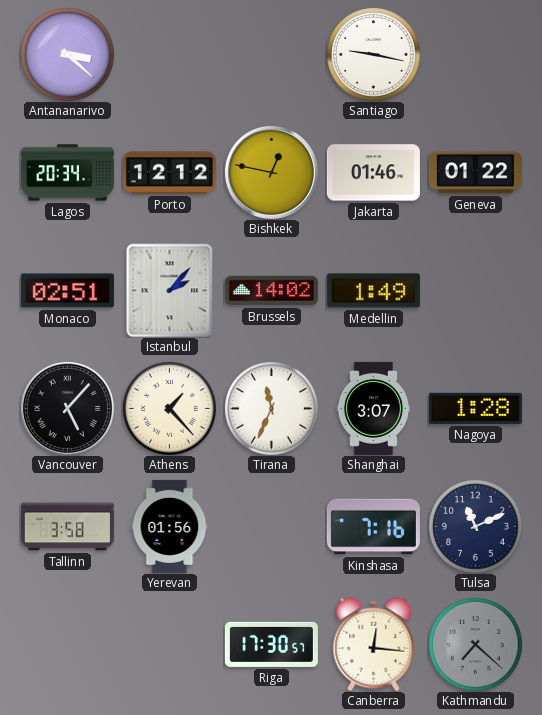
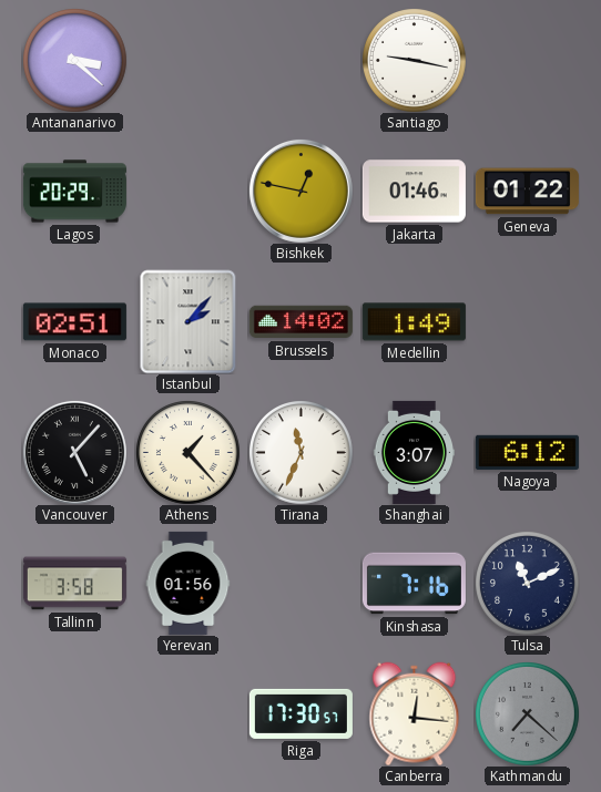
Lagos: 20:34 -> 20:29 (74, 192)
Porto: 12:12 -> none (169, 173)
Nagoya: 1:28 -> 6:12 (527, 452)
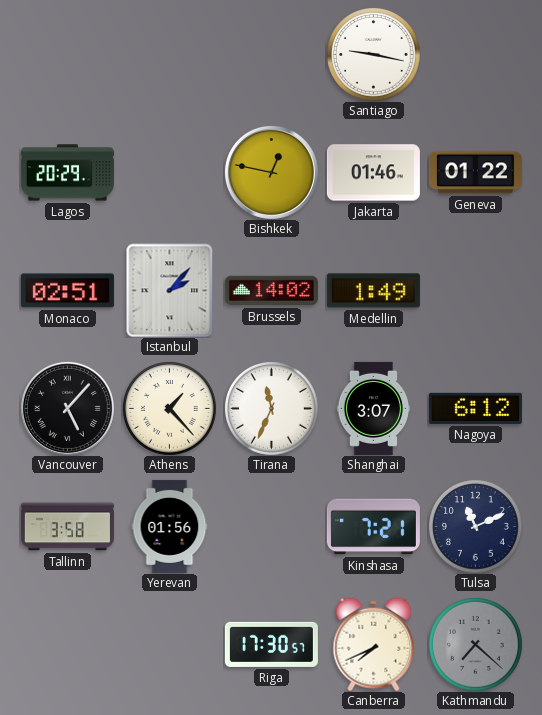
Antananarivo: 3:22 -> none (75, 61)
Kinshasa: 7:16 -> 7:21 (373, 527)
Canberra: 12:16 -> 7:41 (374, 644)
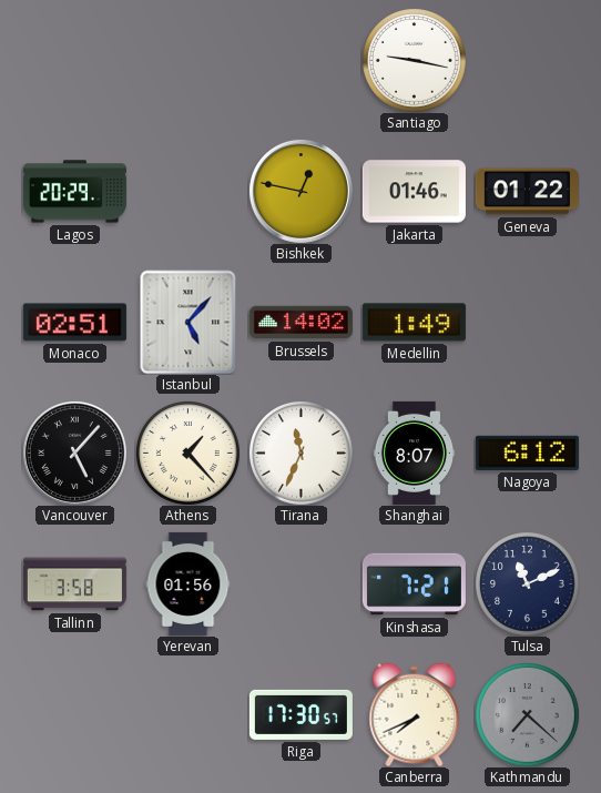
Istanbul: 2:07 -> 5:07 (189, 322)
Shanghai: 3:07 -> 8:07 (414, 453)
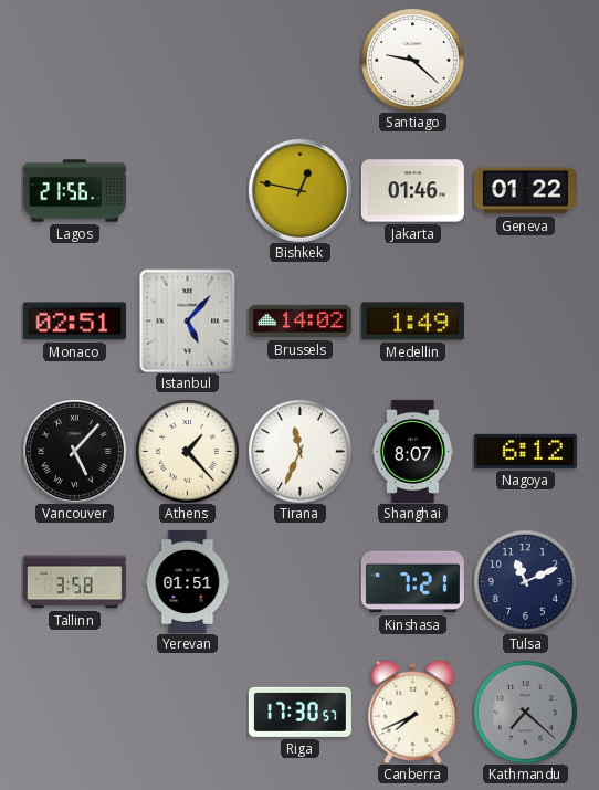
Santiago: 9:17 -> 9:22 (413, 61)
Lagos: 20:29 -> 21:56 (74, 191)
Yerevan: 01:56 -> 01:51 (188, 581)
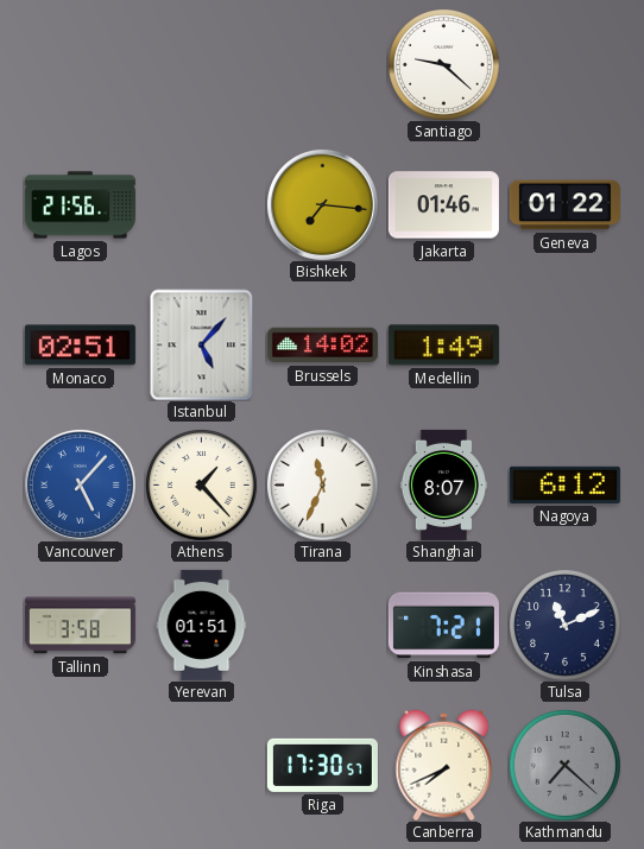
Bishkek: 12:47 -> 7:16 (322, 204)
Vancouver dial: black -> blue (80, 484)
